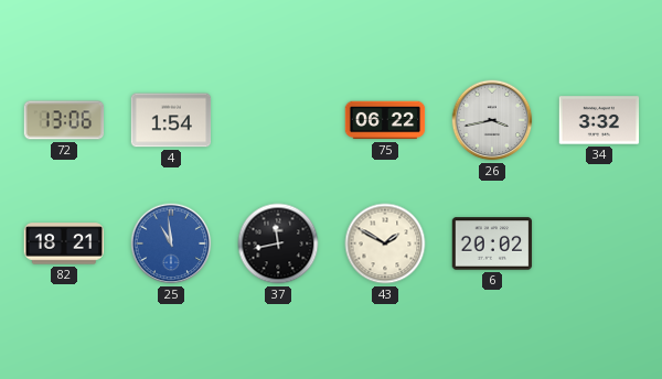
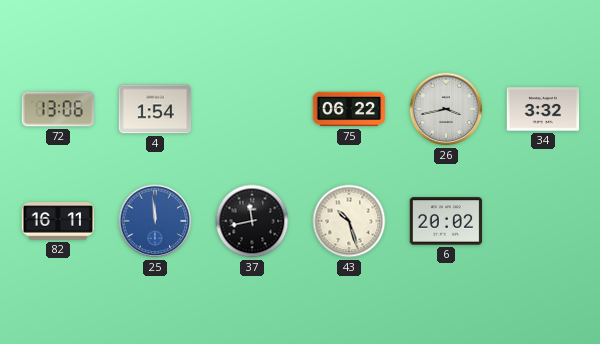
82: 18:21 -> 16:11 (58, 221)
25: 10:59 -> 11:59 (155, 221)
43: 1:50 -> 10:27 (349, 221)
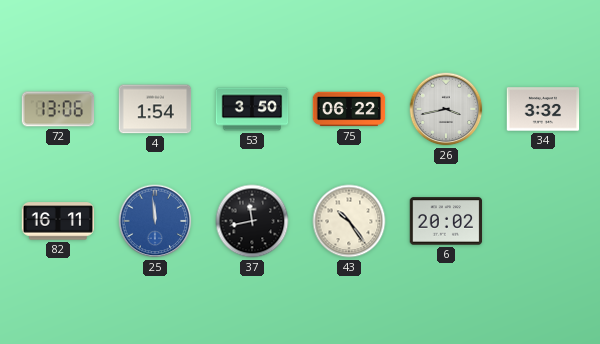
53: none -> 3:50 (252, 109)
43: 10:27 -> 10:24 (349, 221)
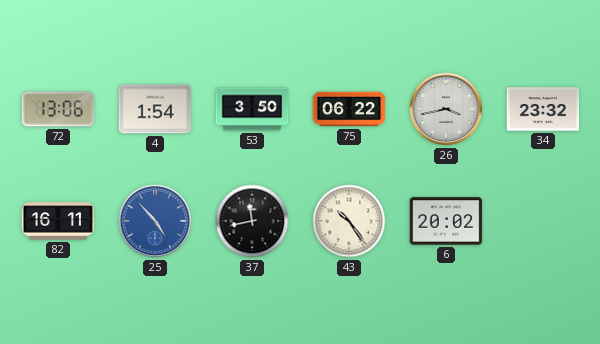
34: 3:32 -> 23:32 (543, 109)
25: 11:59 -> 4:53 (155, 221)
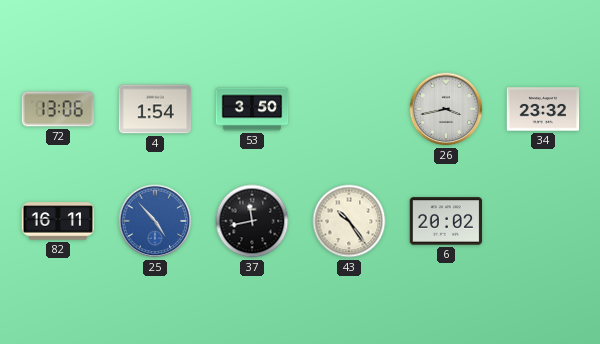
75: 06:22 -> none (349, 109)
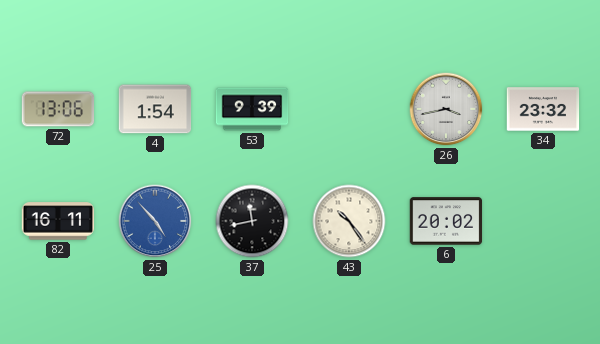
53: 3:50 -> 9:39 (252, 109)
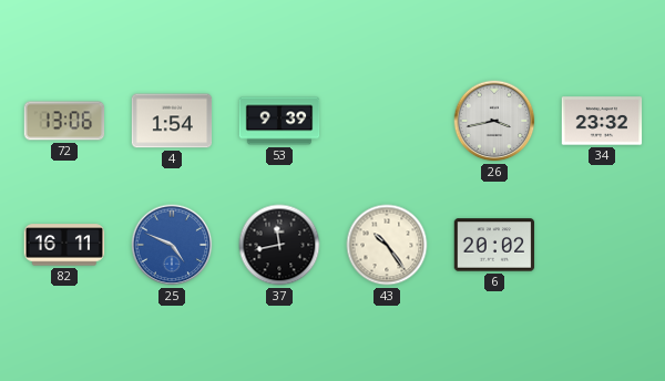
25: 4:53 -> 4:49 (172, 245)
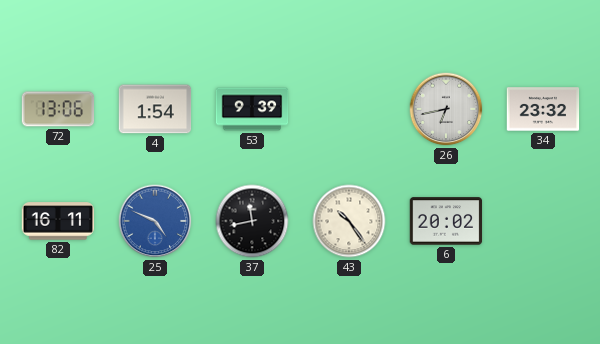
26: 3:43 -> 6:43 (446, 109)
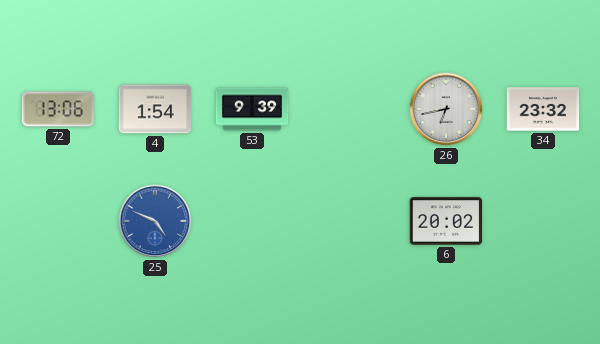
82: 16:11 -> none (58, 221)
37: 11:43 -> none (252, 221)
43: 10:24 -> none (349, 221)
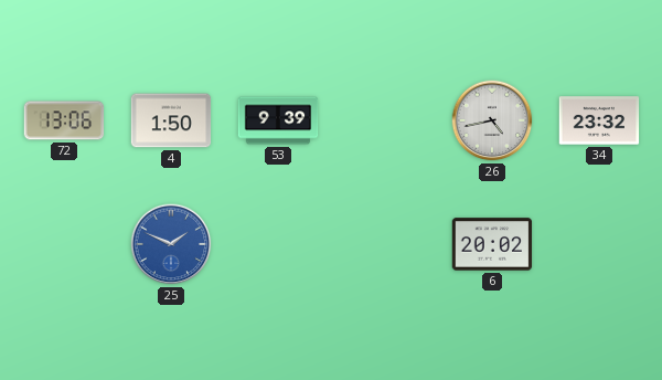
4: 1:54 -> 1:50 (171, 120)
26: 6:43 -> 4:43 (492, 120)
25: 4:49 -> 1:49 (171, 244)
